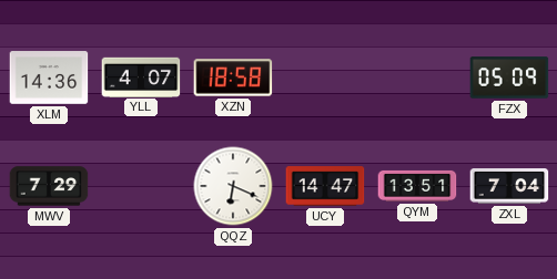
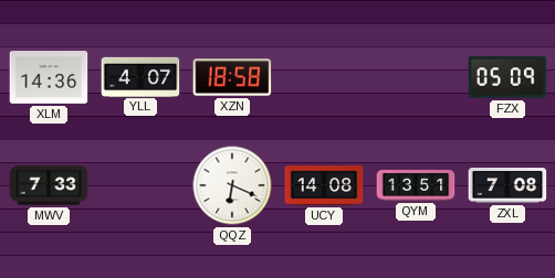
MWV: 7:29 -> 7:33 (49, 185)
UCY: 14:47 -> 14:08 (324, 185)
ZXL: 7:04 -> 7:08 (507, 186)
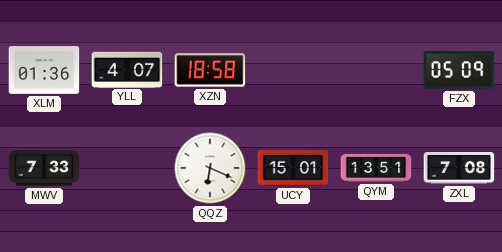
XLM: 14:36 -> 01:36 (44, 70)
UCY: 14:08 -> 15:01 (293, 168)
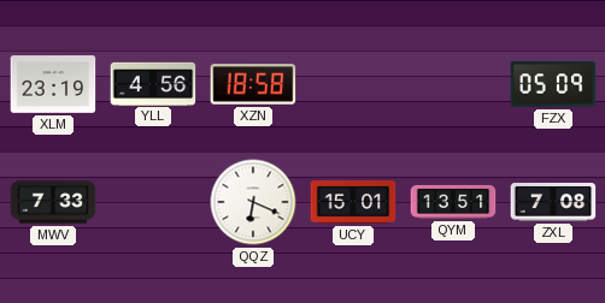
XLM: 01:36 -> 23:19 (53, 84)
YLL: 4:07 -> 4:56 (153, 83)
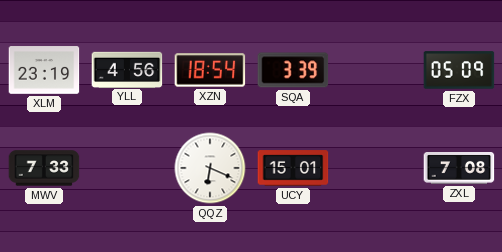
XZN: 18:58 -> 18:54 (210, 70)
SQA: none -> 3:39 (293, 70)
QYM: 13:51 -> none (453, 202)
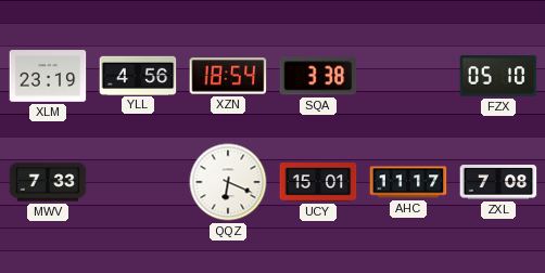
SQA: 3:39 -> 3:38 (318, 76)
FZX: 05:09 -> 05:10 (498, 76)
AHC: none -> 11:17 (408, 182)
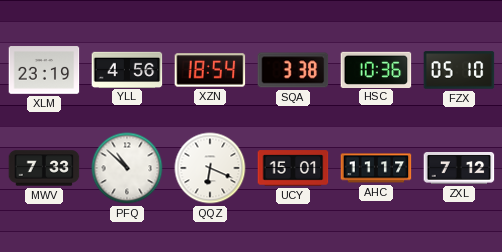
HSC: none -> 10:36 (376, 69)
PFQ: none -> 10:52 (127, 168)
ZXL: 7:08 -> 7:12 (459, 169)
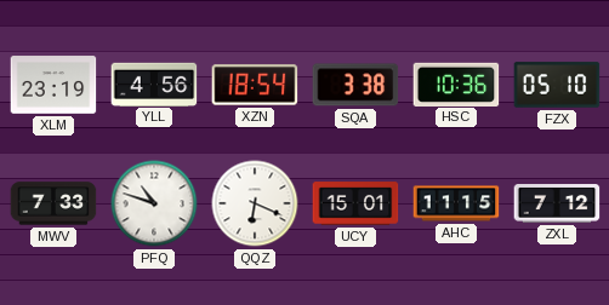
PFQ: 10:52 -> 10:48 (154, 203)
AHC: 11:17 -> 11:15 (456, 203)
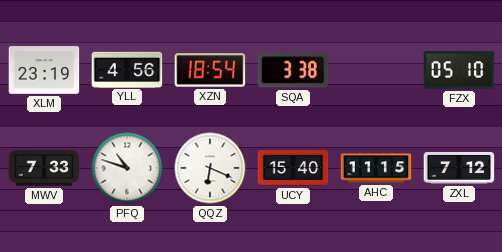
HSC: 10:36 -> none (456, 84)
UCY: 15:01 -> 15:40 (293, 168)
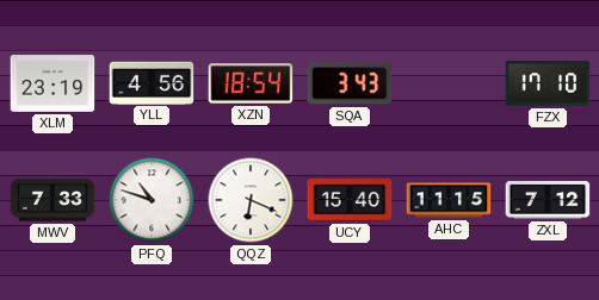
SQA: 3:38 -> 3:43 (350, 83)
FZX: 05:10 -> 17:10 (548, 83)
